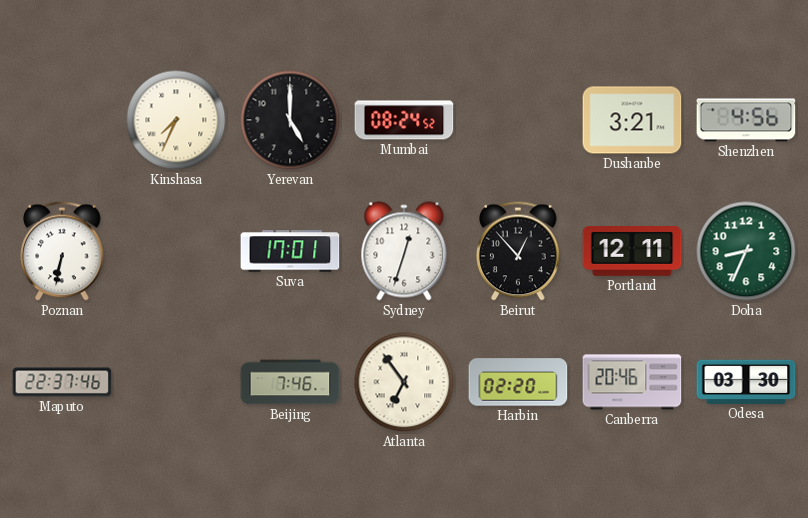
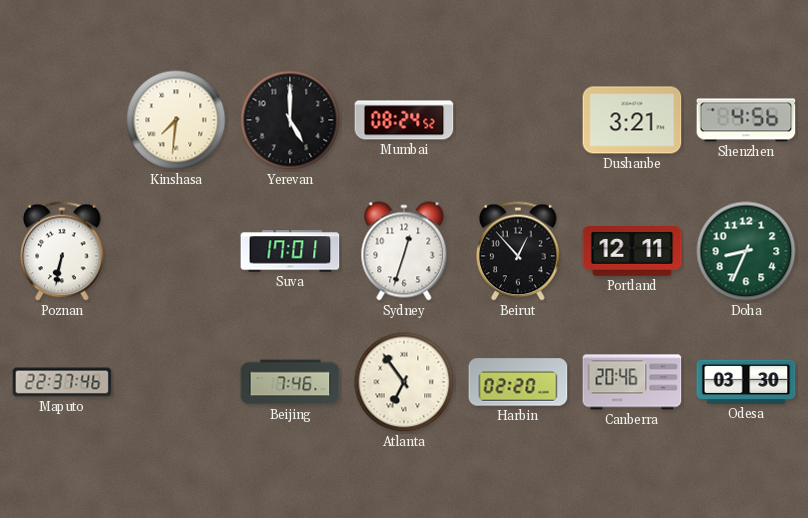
Kinshasa: 7:34 -> 7:31 (176, 120)
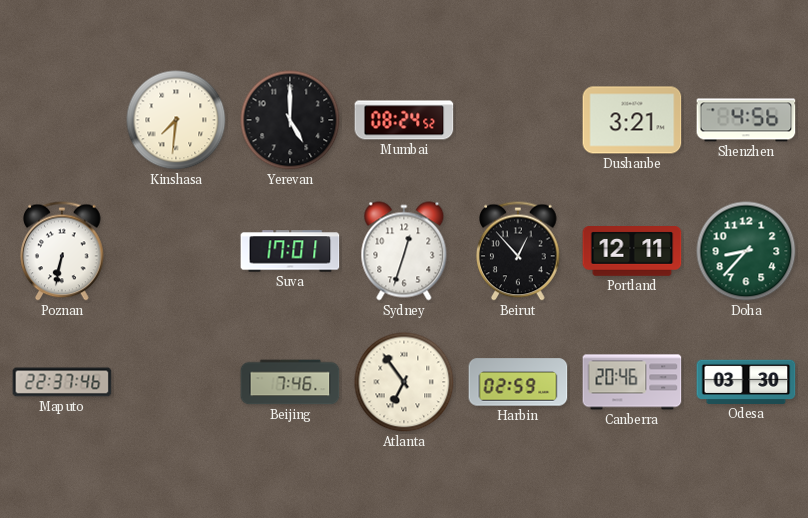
Doha: 8:34 -> 8:37 (746, 251)
Harbin: 02:20 -> 02:59 (518, 382)
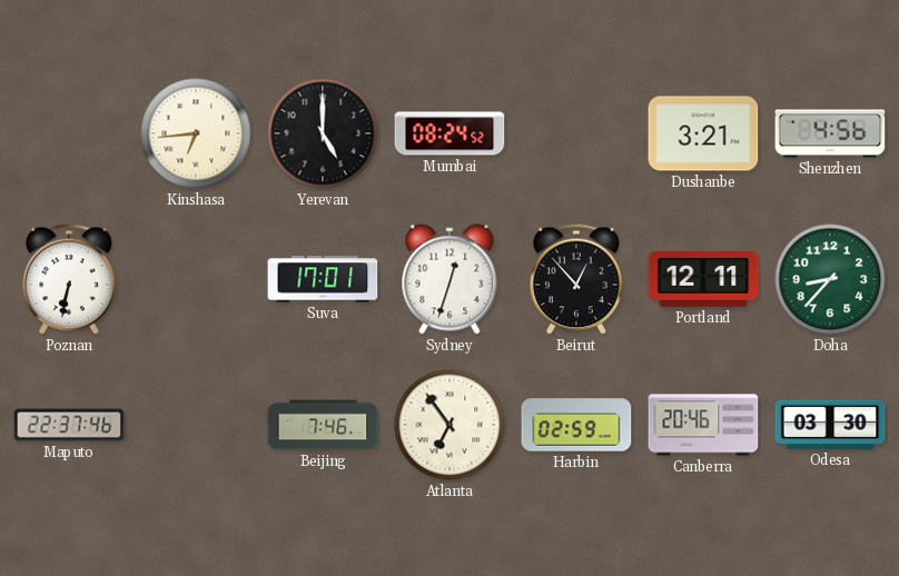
Kinshasa: 7:31 -> 6:44 (196, 133)
